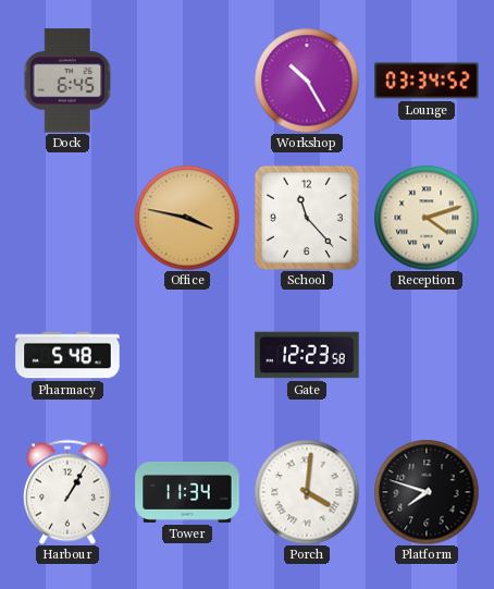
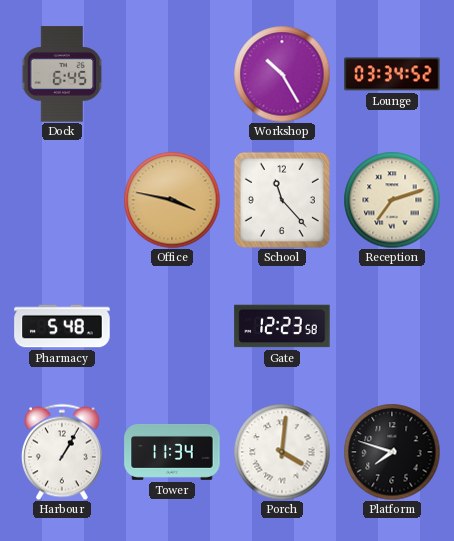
Reception: 4:12 -> 7:12 (392, 200)
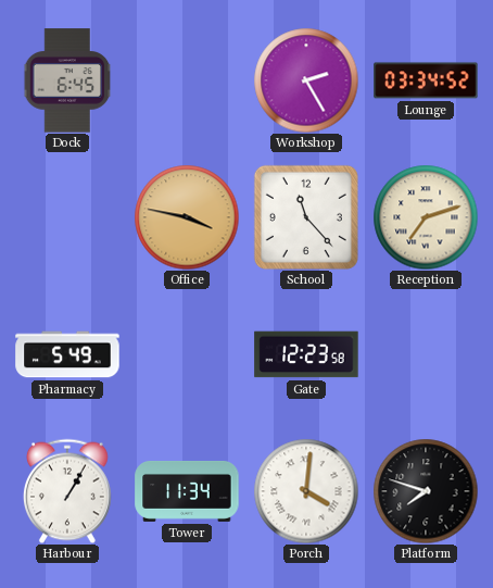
Workshop: 10:25 -> 2:25 (306, 80)
Pharmacy: 5:48 -> 5:49 (67, 354)
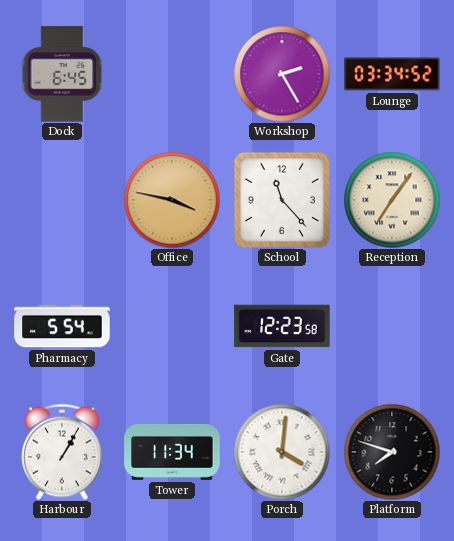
Reception: 7:12 -> 7:06 (392, 200)
Pharmacy: 5:49 -> 5:54 (62, 326)
